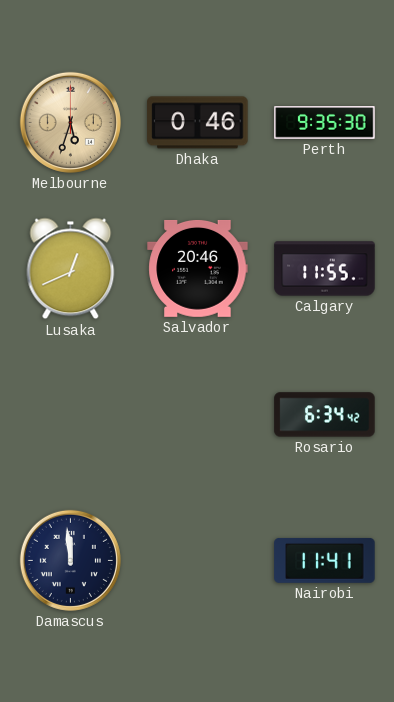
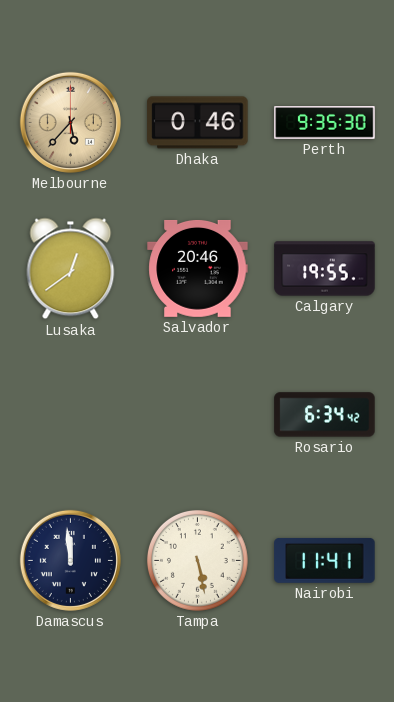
Melbourne: 5:33 -> 5:37 (70, 122)
Lusaka: 12:41 -> 12:39 (71, 269)
Calgary: 11:55 -> 19:55 (325, 269)
Tampa: none -> 5:28 (197, 560)
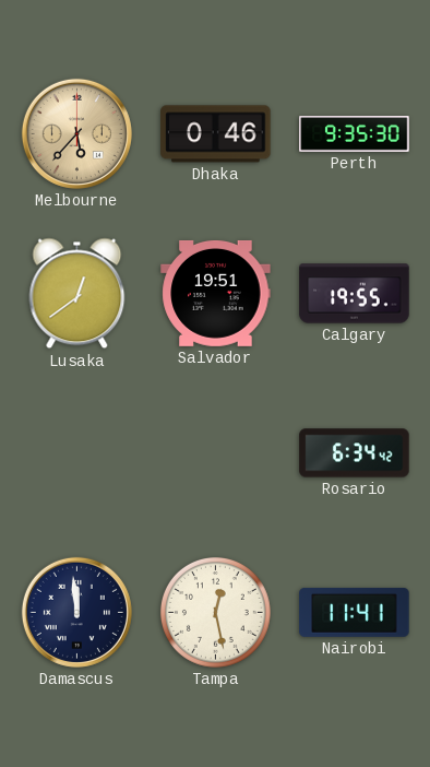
Salvador: 20:46 -> 19:51 (216, 293)
Tampa: 5:28 -> 12:28 (215, 612)
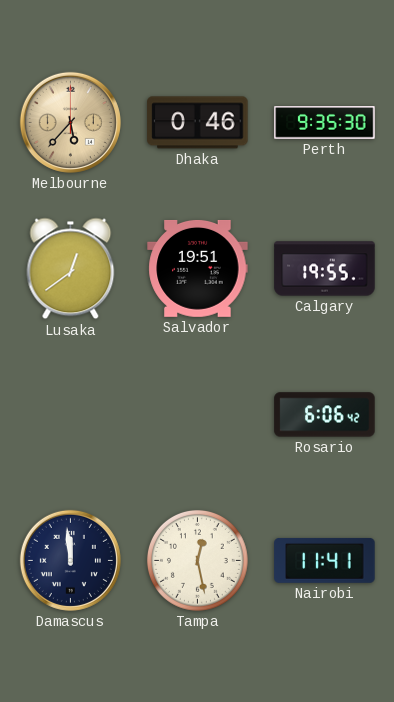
Rosario: 6:34 -> 6:06 (325, 415)
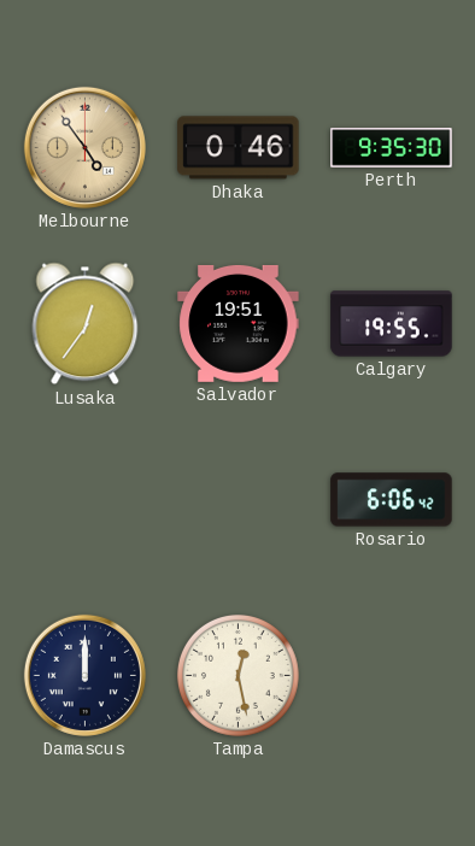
Melbourne: 5:37 -> 4:54 (84, 147)
Lusaka: 12:39 -> 12:36 (86, 324)
Damascus: 11:59 -> 12:00 (84, 675)
Nairobi: 11:41 -> none (325, 560)
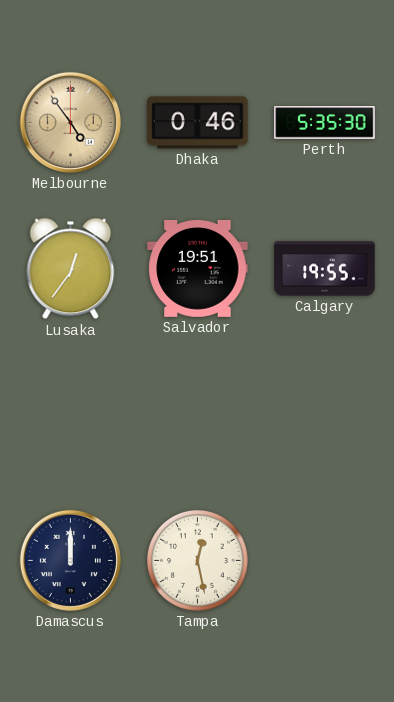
Perth: 9:35 -> 5:35 (325, 123)
Rosario: 6:06 -> none (392, 500)
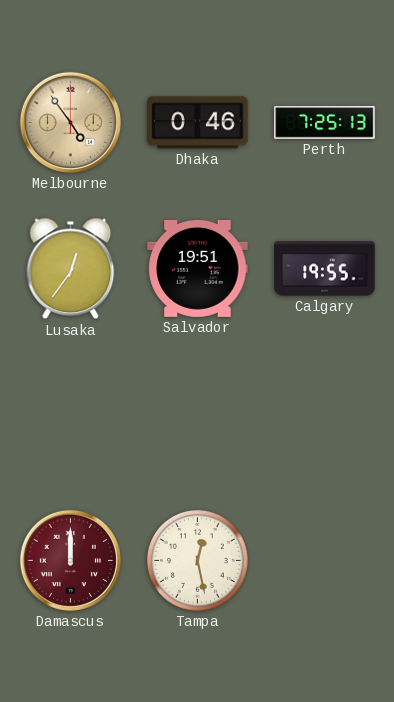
Perth: 5:35 -> 7:25 (325, 123)
Damascus dial: navy -> burgundy (70, 560)
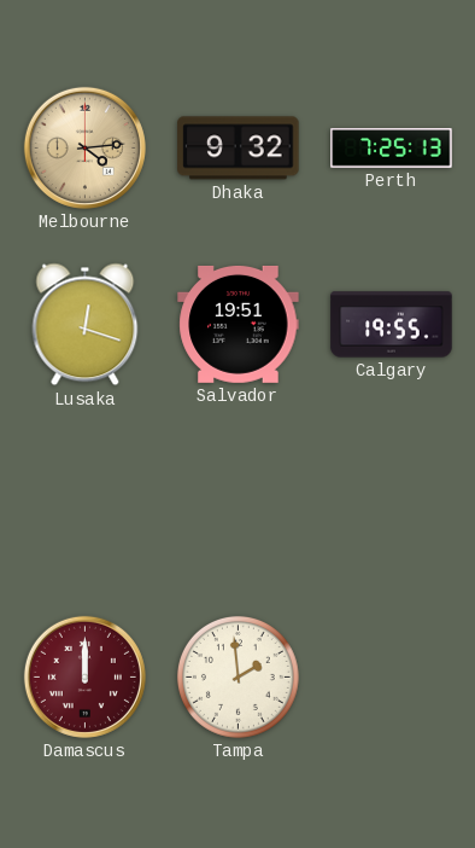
Melbourne: 4:54 -> 4:14 (84, 147)
Dhaka: 0:46 -> 9:32 (239, 149)
Lusaka: 12:36 -> 12:18 (86, 325)
Tampa: 12:28 -> 1:59 (237, 676)
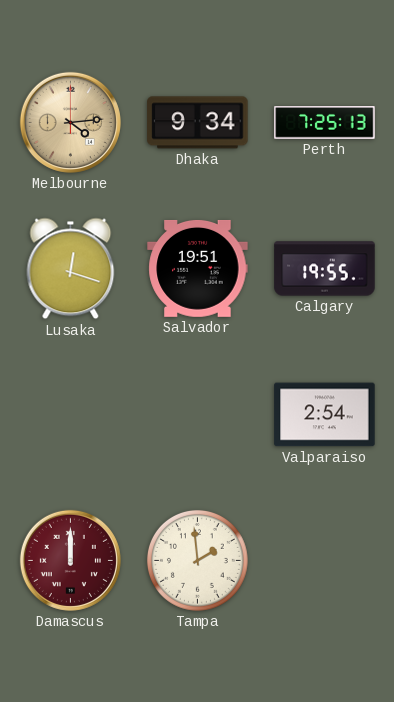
Dhaka: 9:32 -> 9:34 (198, 123)
Valparaiso: none -> 2:54 (325, 415)
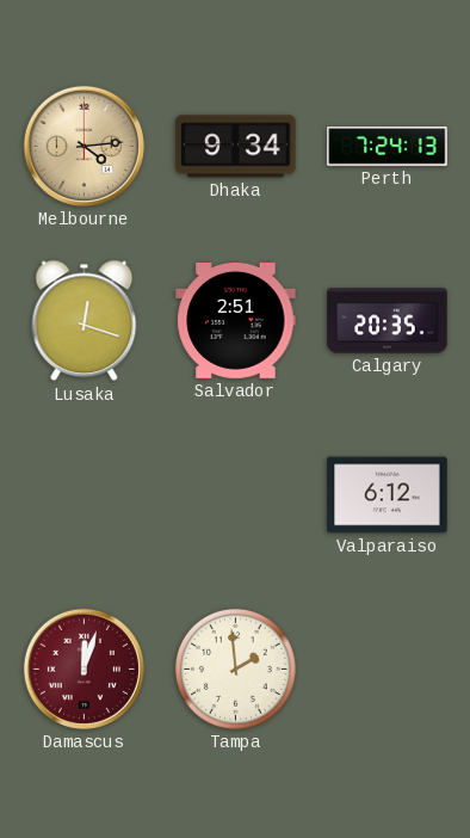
Perth: 7:25 -> 7:24 (388, 147)
Salvador: 19:51 -> 2:51 (236, 320)
Calgary: 19:55 -> 20:35 (388, 321)
Valparaiso: 2:54 -> 6:12 (388, 495)
Damascus: 12:00 -> 12:03 (84, 668)
